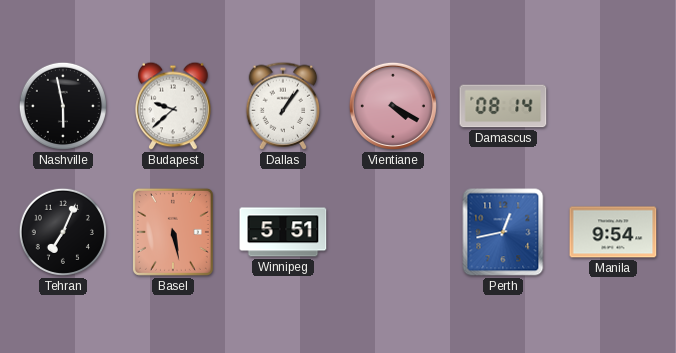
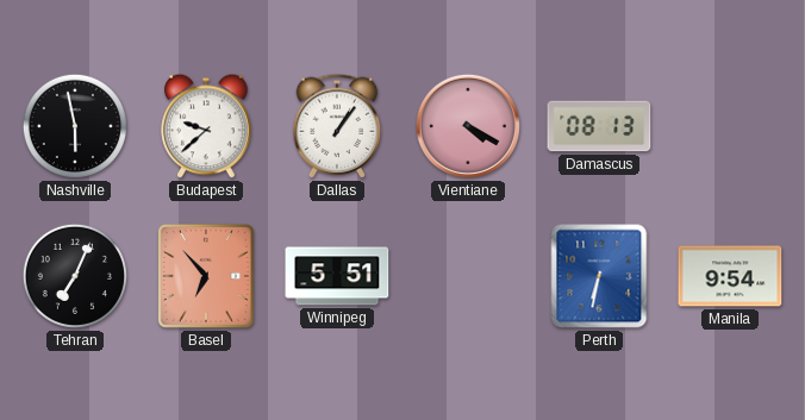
Damascus: 08:14 -> 08:13 (599, 126)
Basel: 5:28 -> 6:53 (206, 276)
Perth: 12:43 -> 6:32 (599, 276)
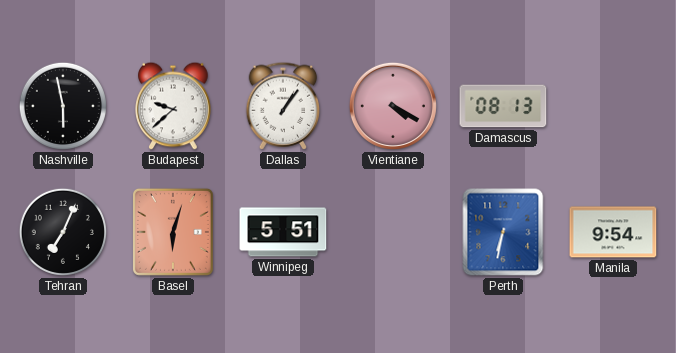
Basel: 6:53 -> 6:03 (173, 232)
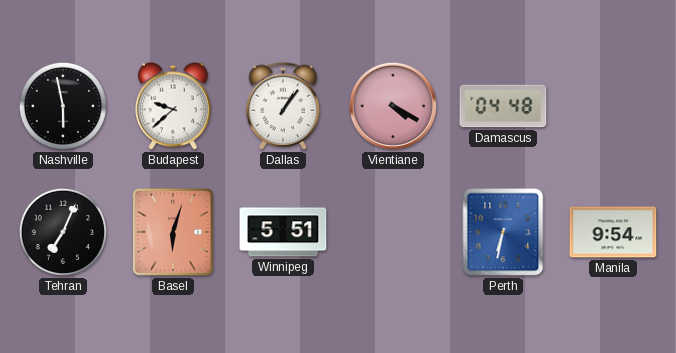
Damascus: 08:13 -> 04:48 (503, 106)
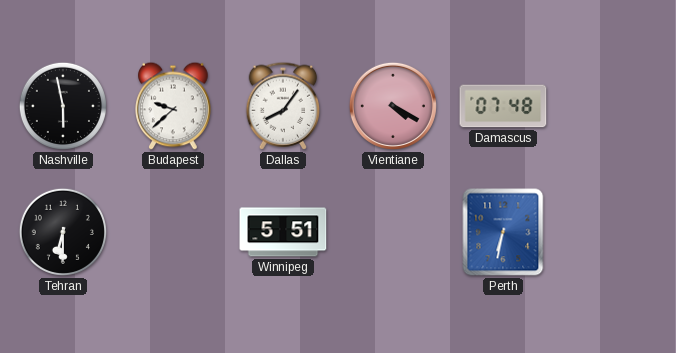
Dallas: 1:06 -> 8:06 (283, 106)
Damascus: 04:48 -> 07:48 (503, 106)
Tehran: 7:04 -> 6:30 (63, 232)
Basel: 6:03 -> none (173, 232)
Manila: 9:54 -> none (613, 232)
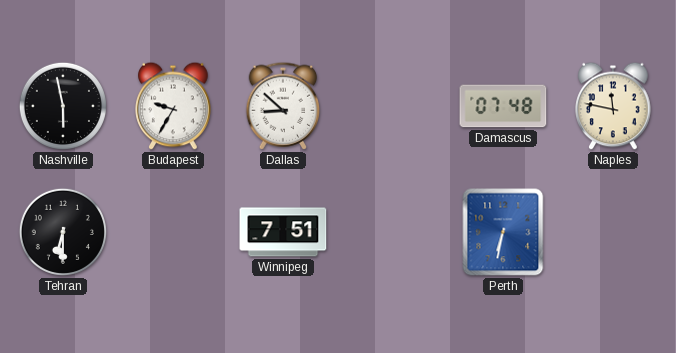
Budapest: 9:38 -> 9:35 (173, 106)
Dallas: 8:06 -> 8:52 (283, 106)
Vientiane: 4:20 -> none (393, 106)
Naples: none -> 11:47 (613, 106)
Winnipeg: 5:51 -> 7:51 (283, 232)
